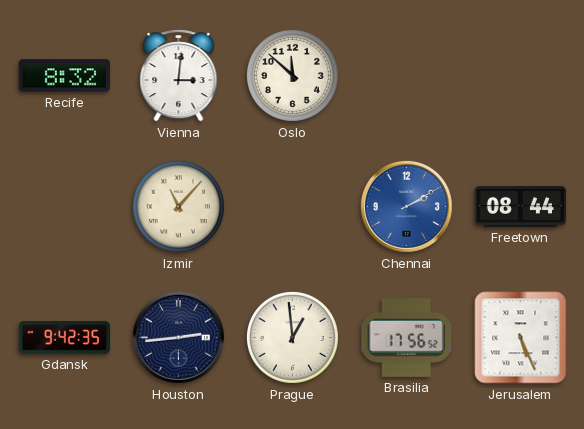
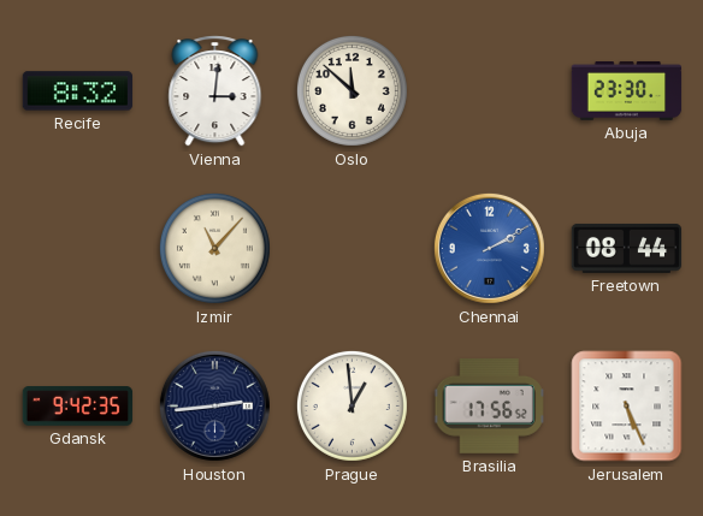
Abuja: none -> 23:30 (627, 91)
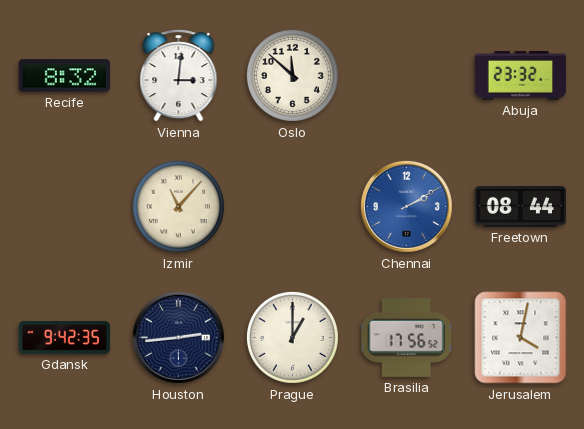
Abuja: 23:30 -> 23:32 (521, 76)
Prague: 12:59 -> 1:00 (292, 337)
Jerusalem: 5:26 -> 4:02 (521, 338)
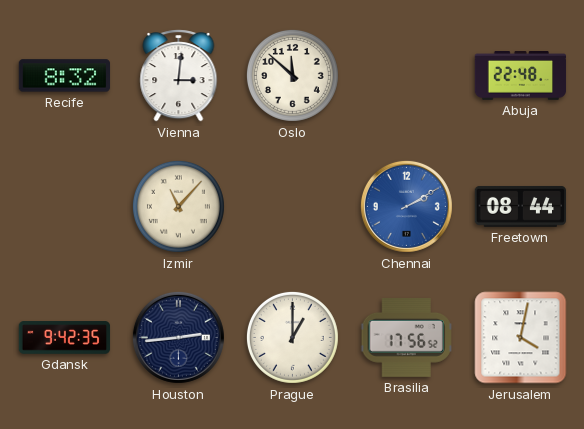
Abuja: 23:32 -> 22:48 (521, 76)
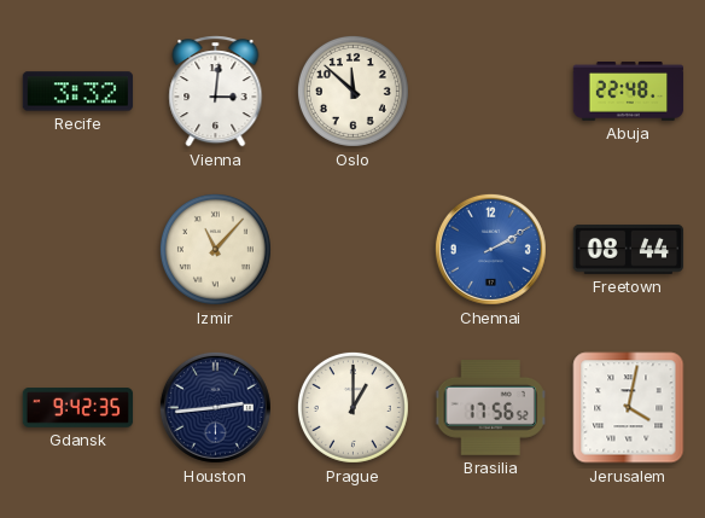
Recife: 8:32 -> 3:32 (78, 92)
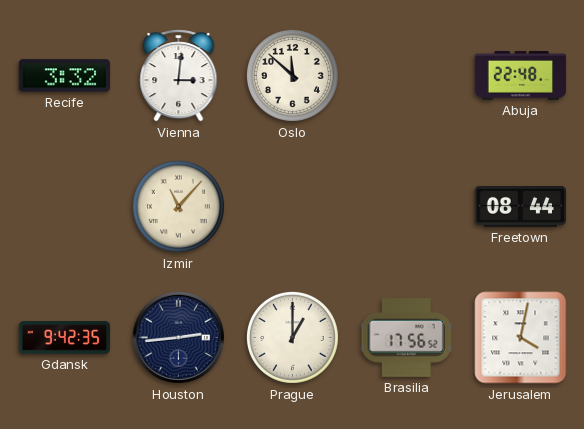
Chennai: 2:10 -> none (490, 249)
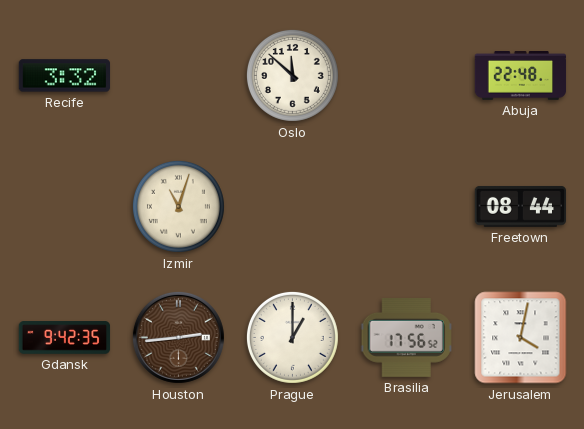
Vienna: 3:01 -> none (179, 76)
Izmir: 11:07 -> 11:03 (178, 206)
Houston dial: navy -> brown (178, 337)
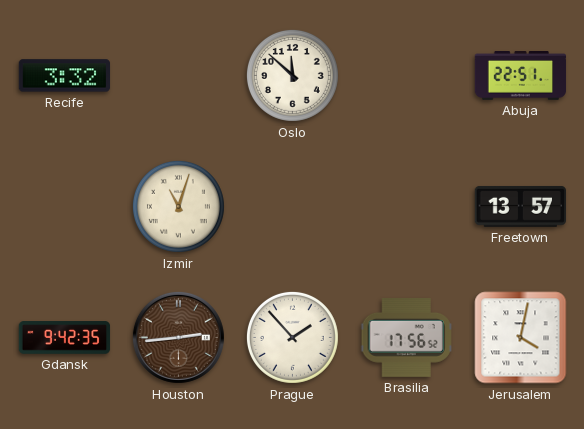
Abuja: 22:48 -> 22:51 (521, 76)
Freetown: 08:44 -> 13:57 (521, 206)
Prague: 1:00 -> 1:53 (292, 337)
